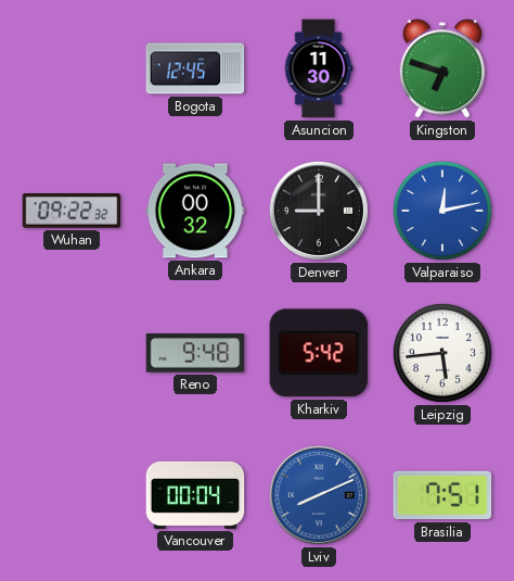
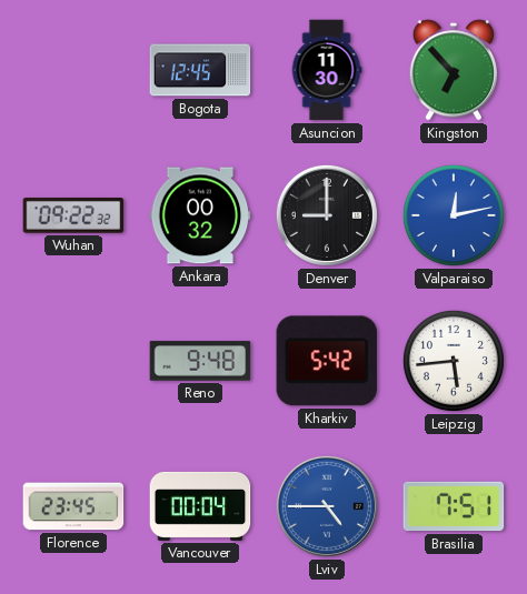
Kingston: 6:48 -> 6:53 (453, 70)
Florence: none -> 23:45 (73, 506)
Lviv: 8:11 -> 4:45 (327, 506)
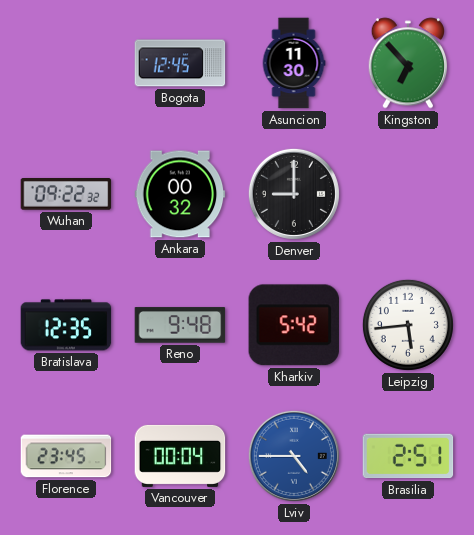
Valparaiso: 12:13 -> none (454, 215)
Bratislava: none -> 12:35 (66, 325)
Brasilia: 7:51 -> 2:51 (408, 456)
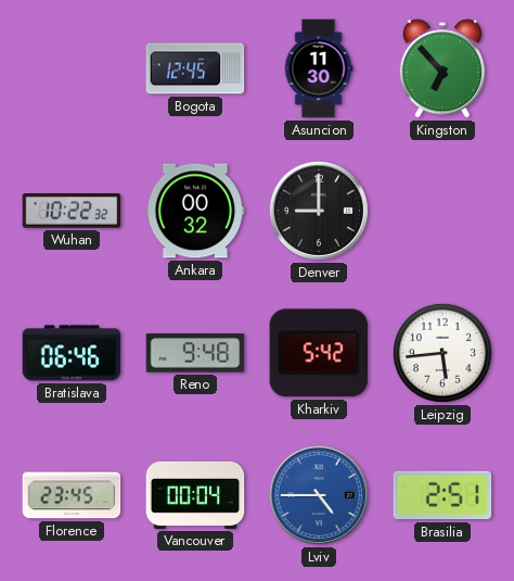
Wuhan: 09:22 -> 10:22 (72, 211)
Bratislava: 12:35 -> 06:46 (72, 353)
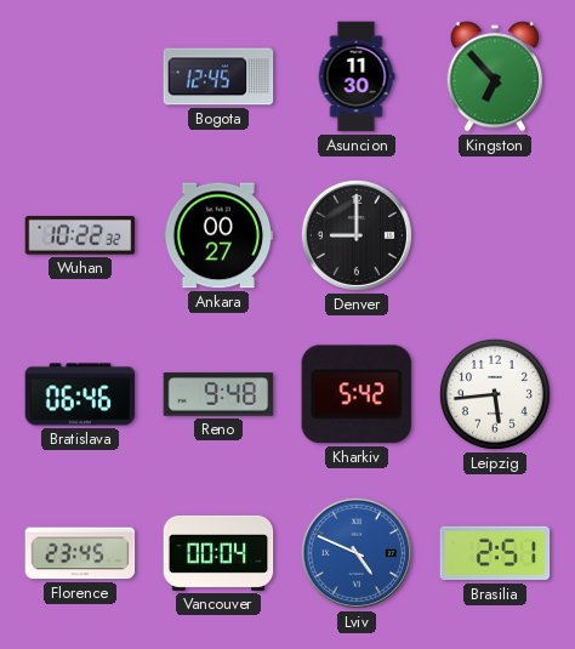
Ankara: 00:32 -> 00:27 (218, 235)
Lviv: 4:45 -> 4:49 (357, 553)
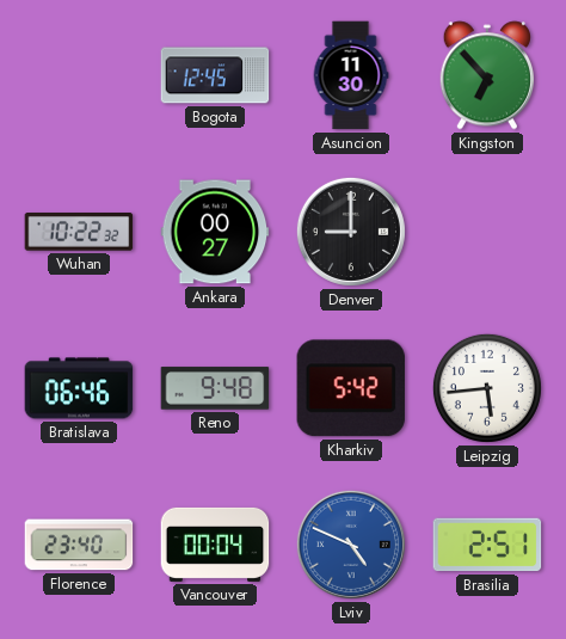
Florence: 23:45 -> 23:40 (79, 545)
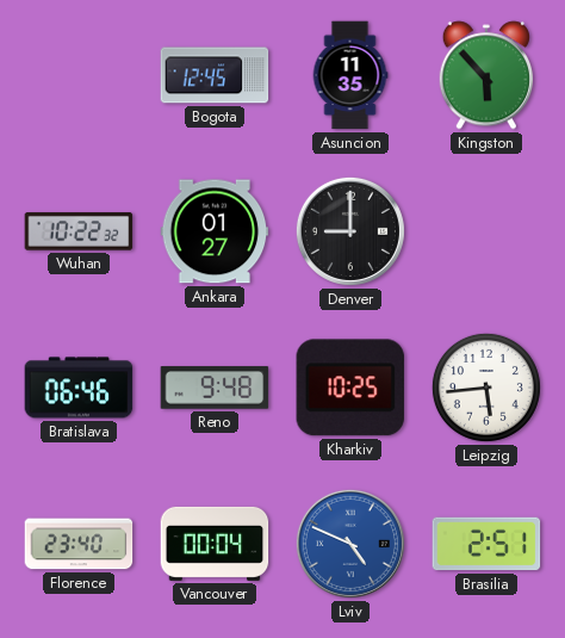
Asuncion: 11:30 -> 11:35 (350, 75)
Kingston: 6:53 -> 5:53 (485, 75)
Ankara: 00:27 -> 01:27 (215, 231)
Kharkiv: 5:42 -> 10:25 (350, 388)
